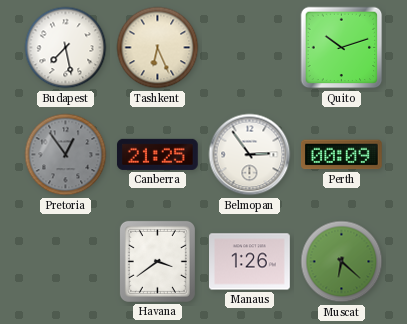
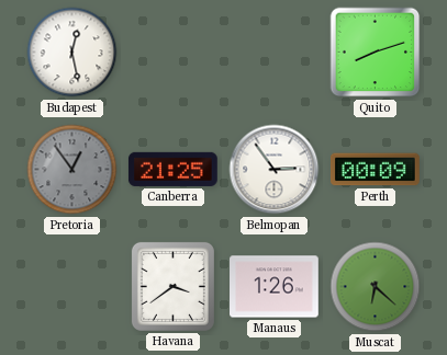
Budapest: 7:28 -> 12:28 (72, 53)
Tashkent: 6:26 -> none (158, 48)
Quito: 10:12 -> 8:12 (376, 53)
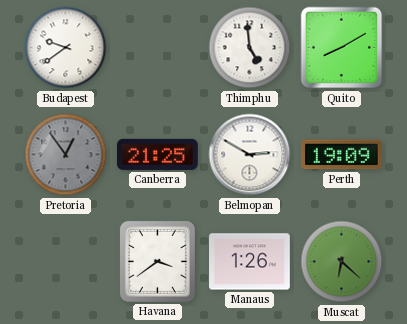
Budapest: 12:28 -> 9:39 (66, 48)
Thimphu: none -> 4:59 (250, 48)
Quito: 8:12 -> 8:10 (342, 48)
Belmopan: 2:54 -> 2:50 (250, 155)
Perth: 00:09 -> 19:09 (341, 155)
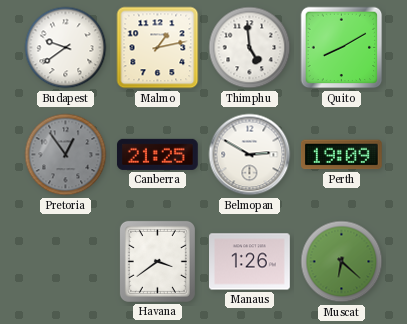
Malmo: none -> 1:13 (158, 48)
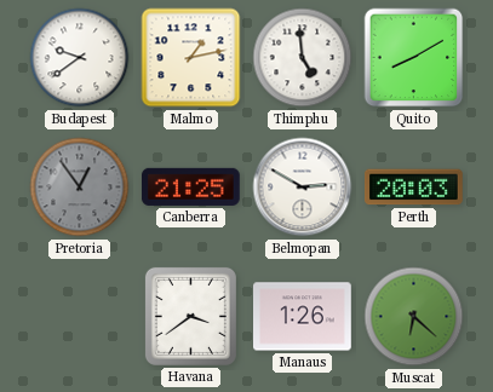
Perth: 19:09 -> 20:03 (413, 188)
